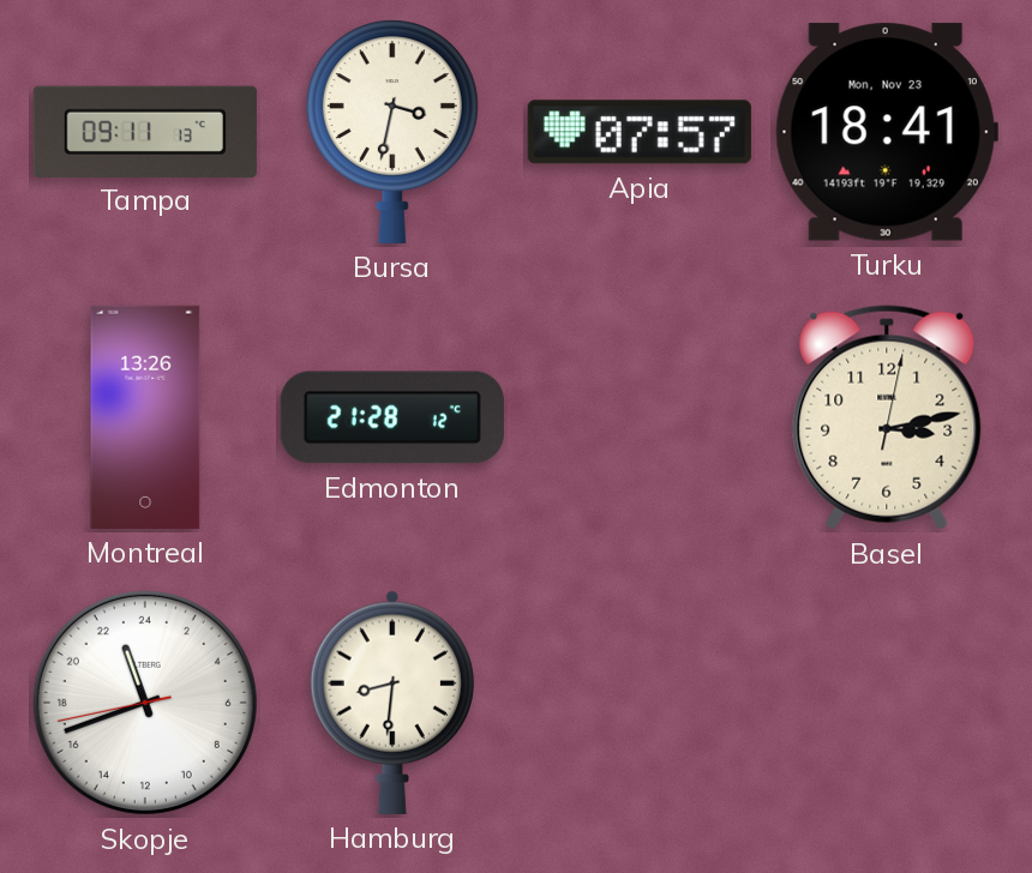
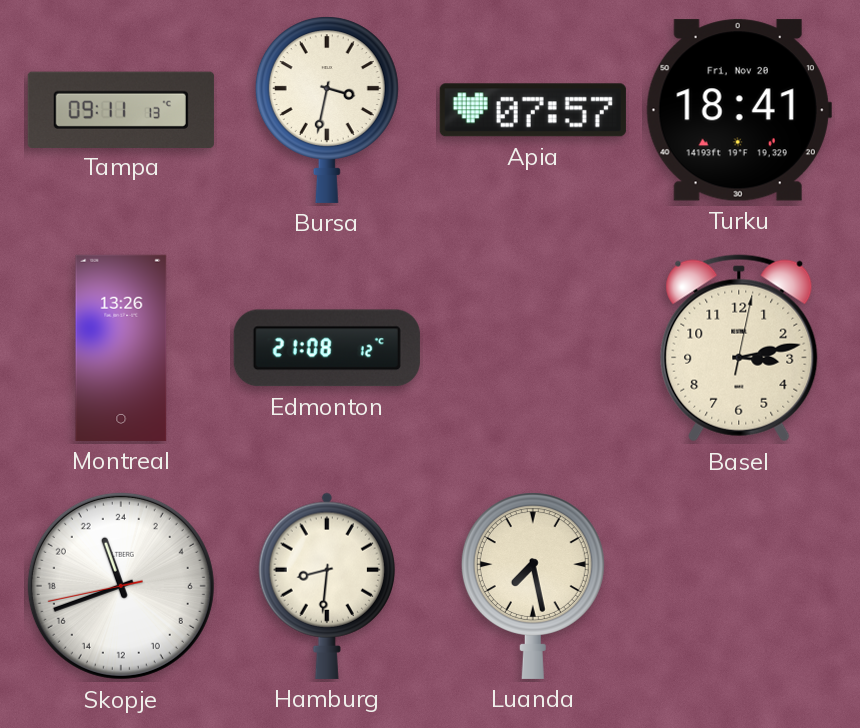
Turku date: Mon, Nov 23 -> Fri, Nov 20 (739, 110)
Edmonton: 21:28 -> 21:08 (327, 348)
Luanda: none -> 7:28 (533, 586)
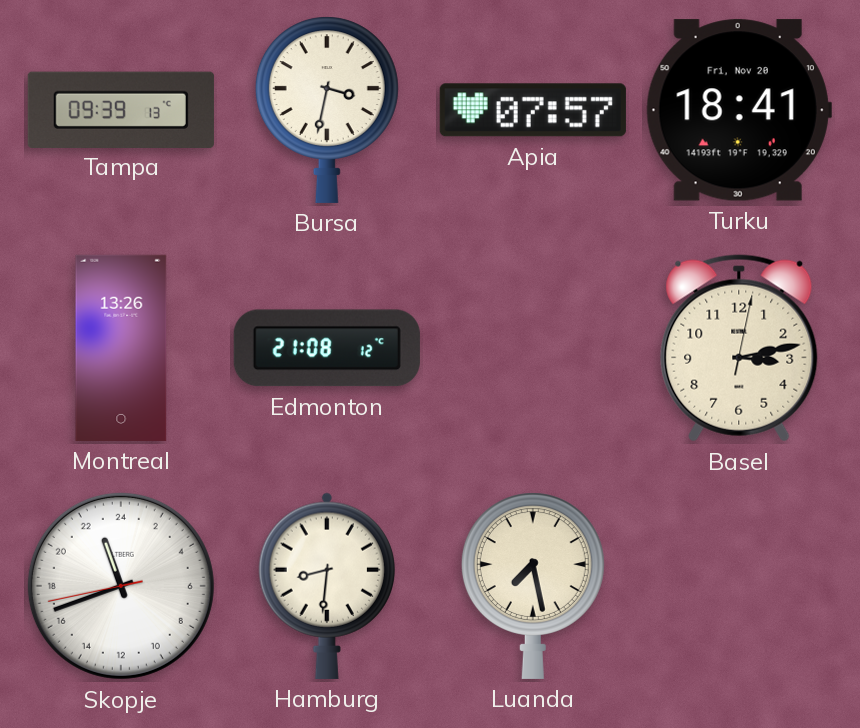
Tampa: 09:11 -> 09:39 (121, 109)
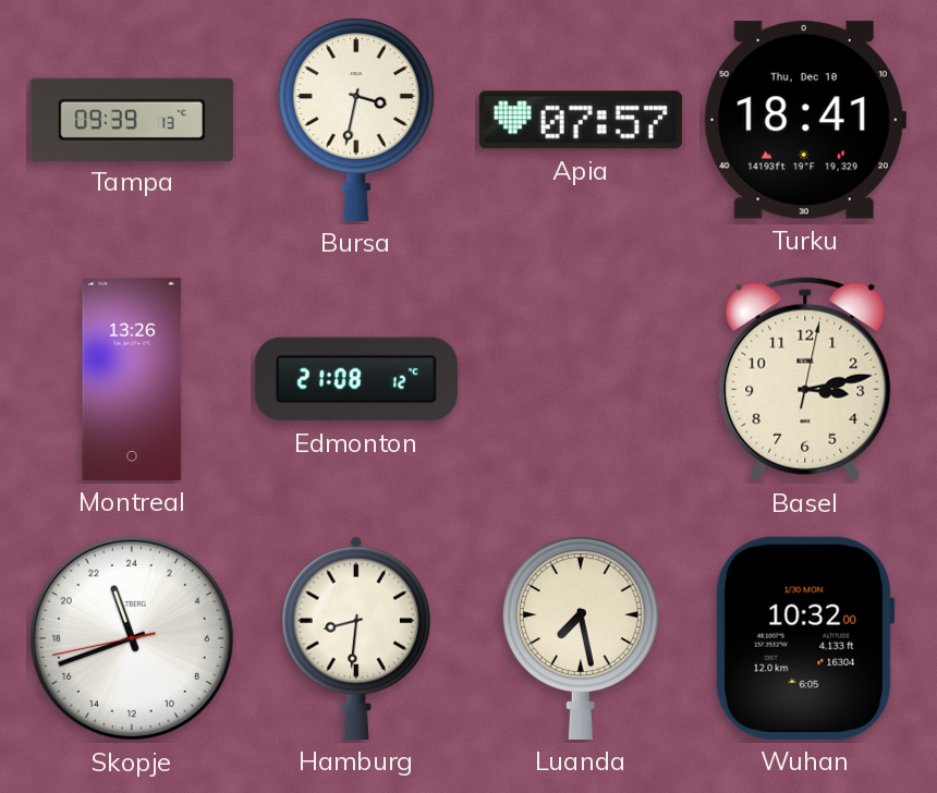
Turku date: Fri, Nov 20 -> Thu, Dec 10 (805, 120)
Wuhan: none -> 10:32 (805, 638)
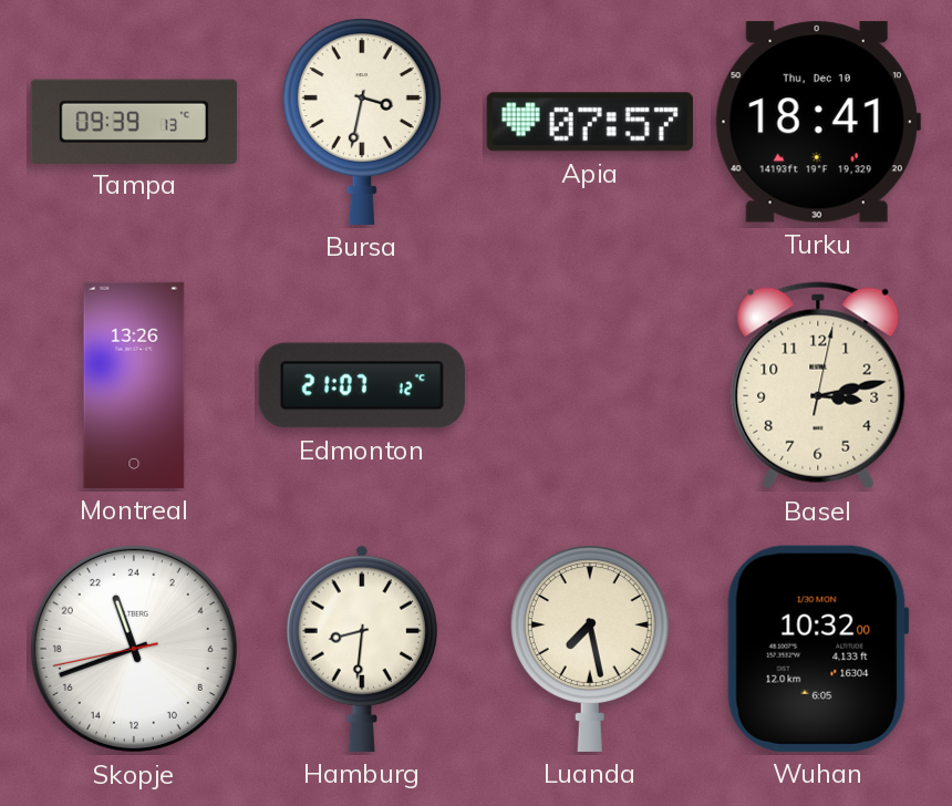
Edmonton: 21:08 -> 21:07 (362, 385)
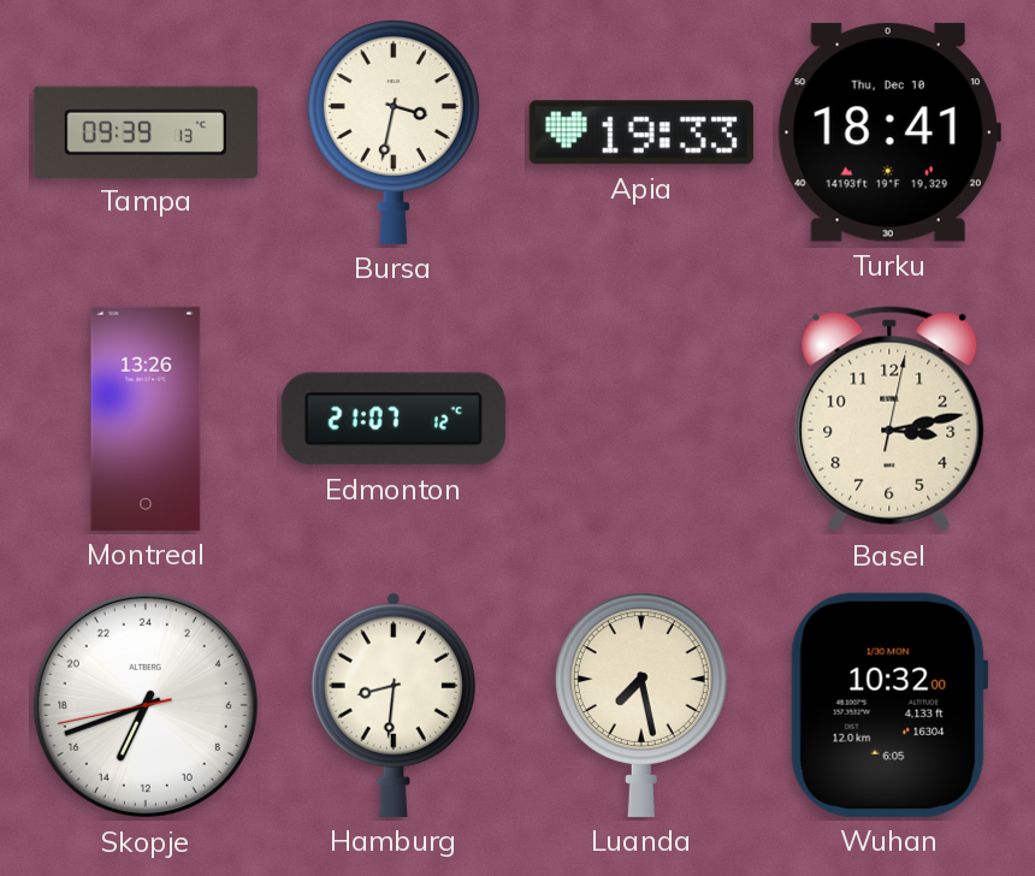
Apia: 07:57 -> 19:33 (641, 132)
Skopje: 22:41 -> 13:41 (146, 705)
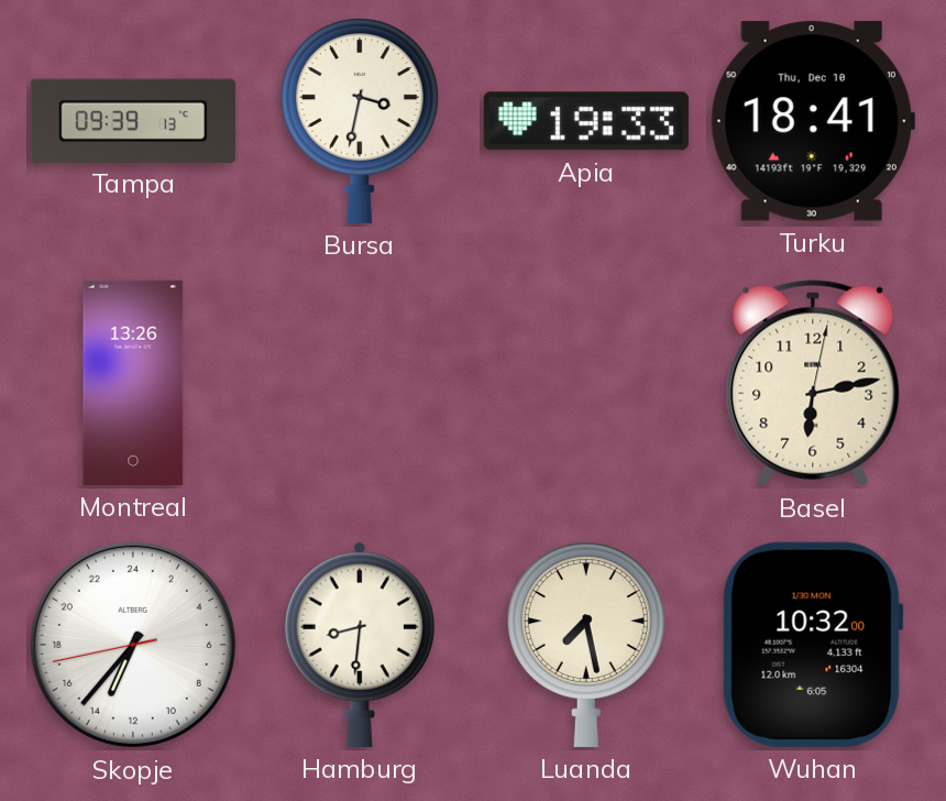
Edmonton: 21:07 -> none (394, 419)
Basel: 3:13 -> 6:13 (813, 383)
Skopje: 13:41 -> 13:36 (133, 645)
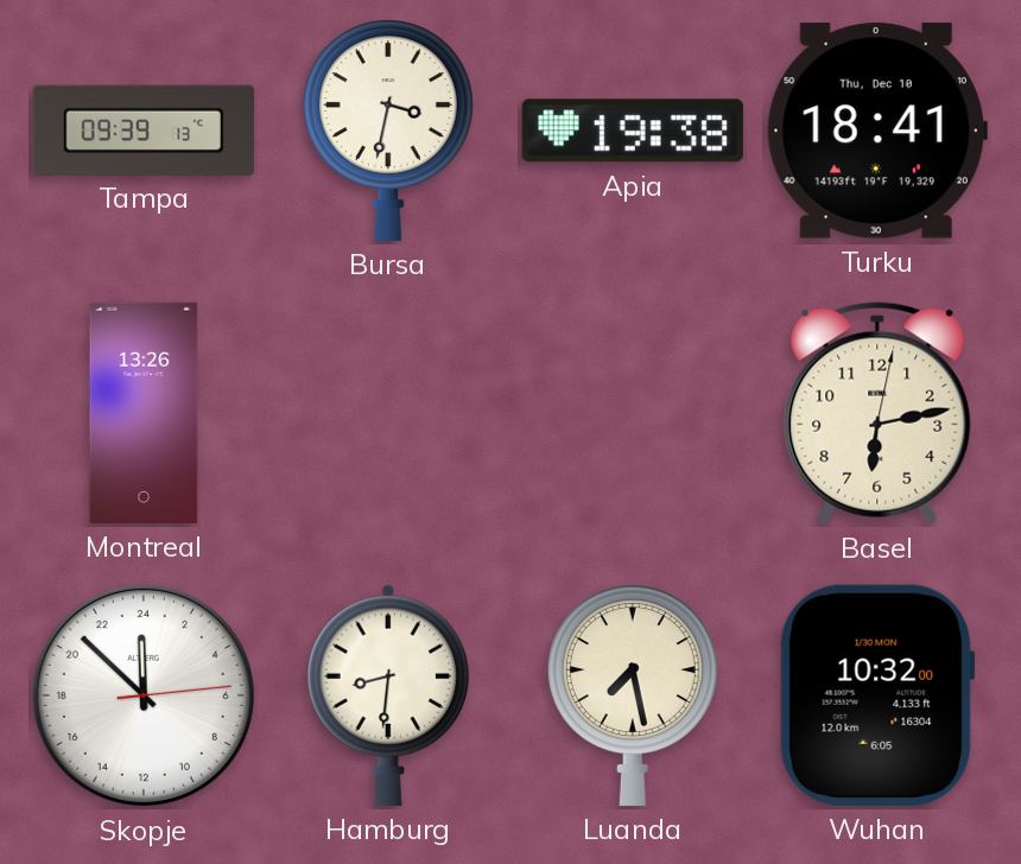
Apia: 19:33 -> 19:38 (633, 131)
Skopje: 13:36 -> 23:52 (144, 695)
